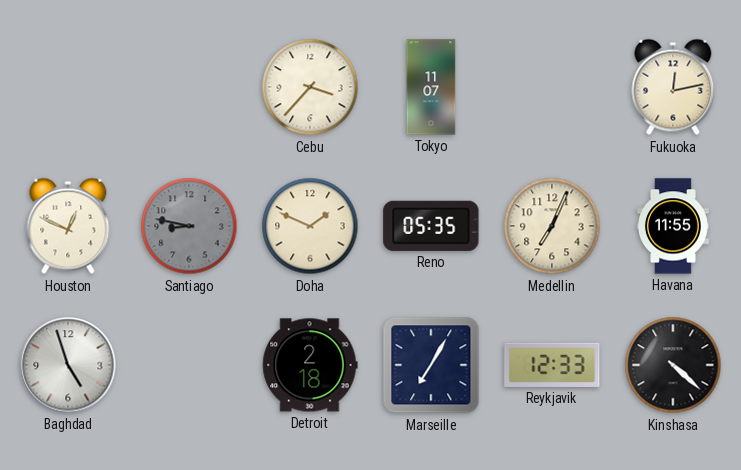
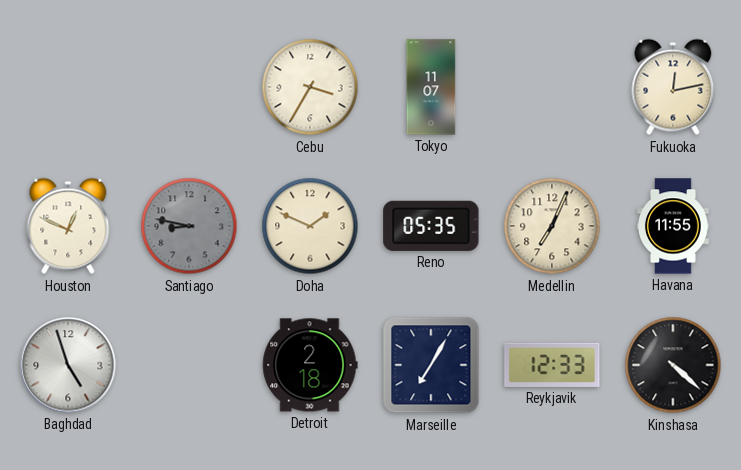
Cebu: 3:37 -> 3:35 (310, 87)
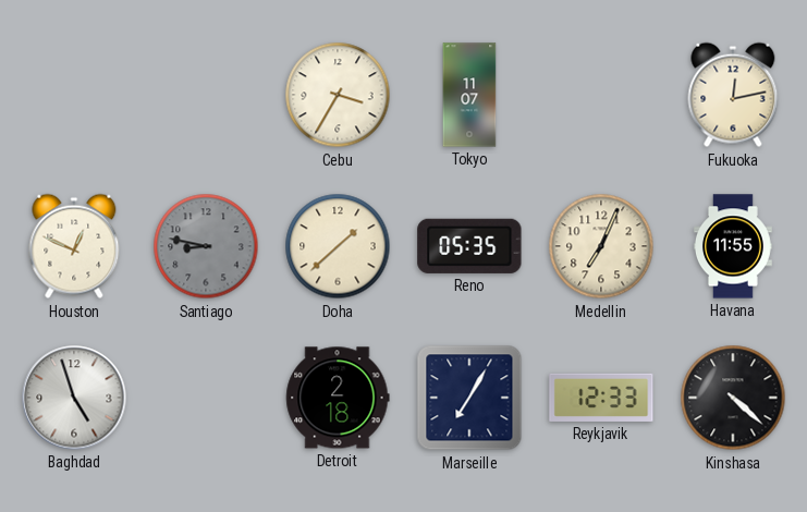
Doha: 1:49 -> 1:38 (338, 246)
